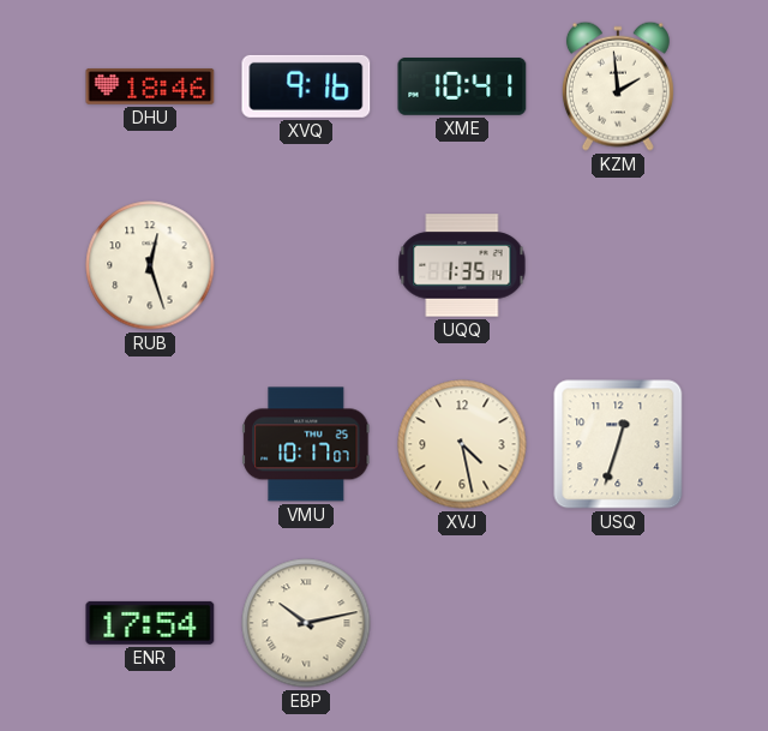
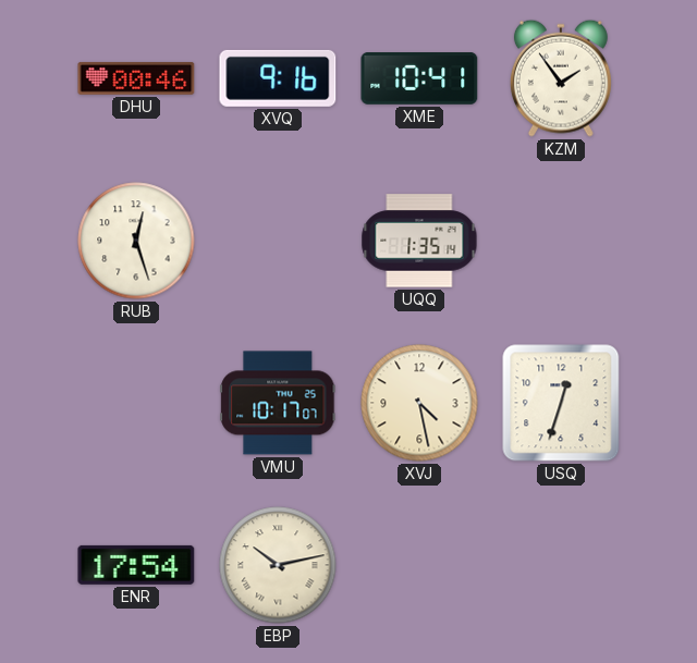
DHU: 18:46 -> 00:46 (136, 78)
KZM: 1:59 -> 1:54 (561, 78)
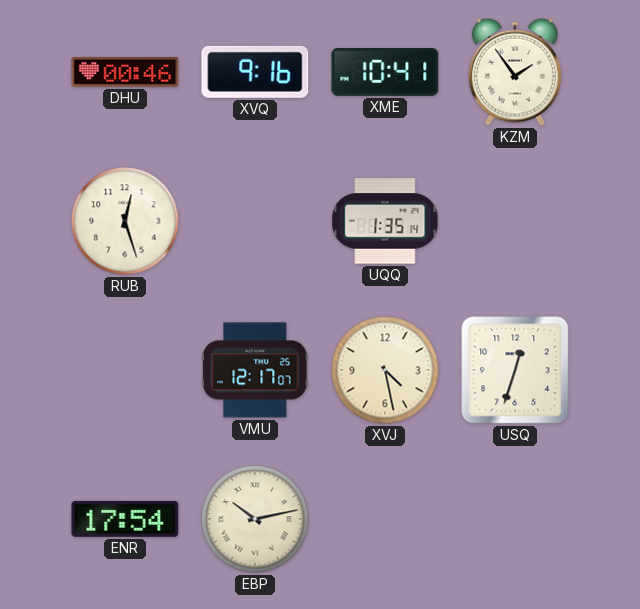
VMU: 10:17 -> 12:17 (255, 370)
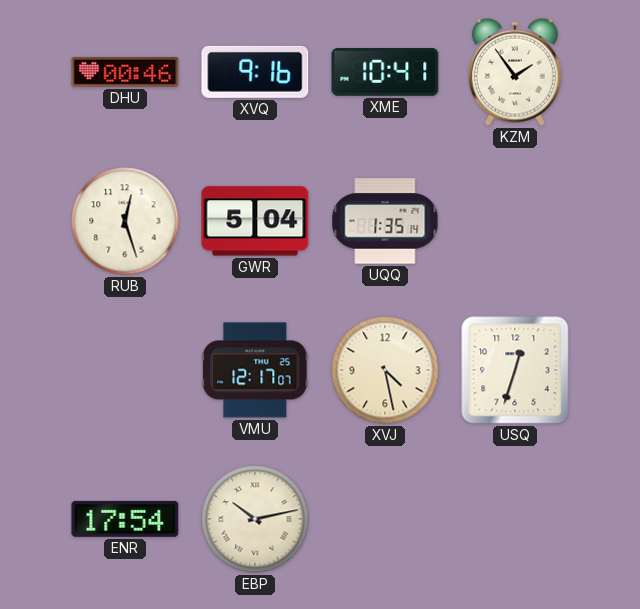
GWR: none -> 5:04 (255, 221)
